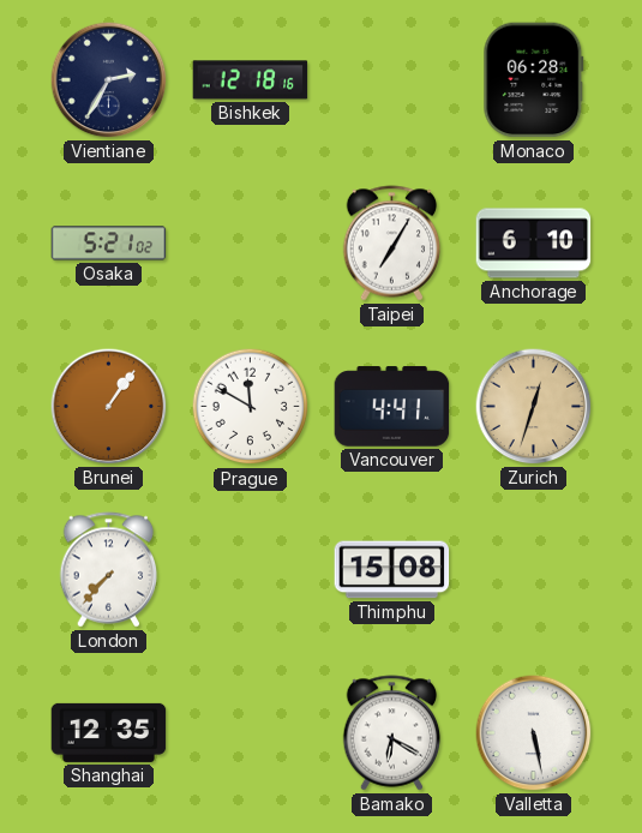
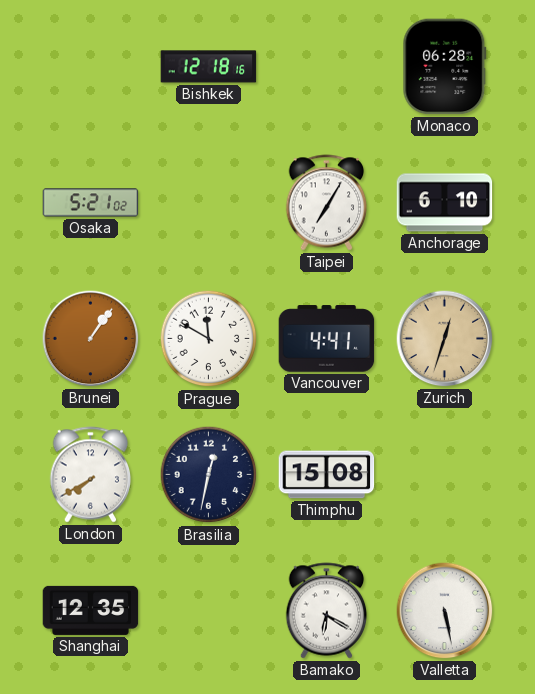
Vientiane: 2:35 -> none (109, 80)
London: 7:37 -> 7:40 (91, 475)
Brasilia: none -> 12:32 (209, 475)
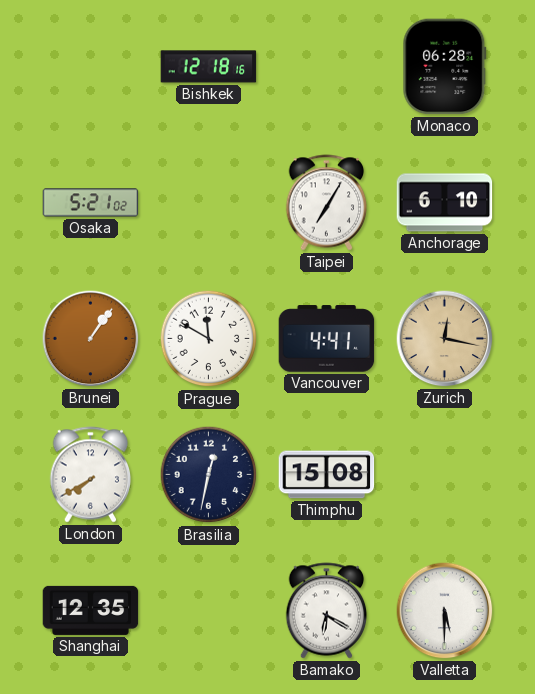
Zurich: 12:33 -> 12:17 (445, 339)
Valletta: 5:28 -> 5:30 (445, 611)
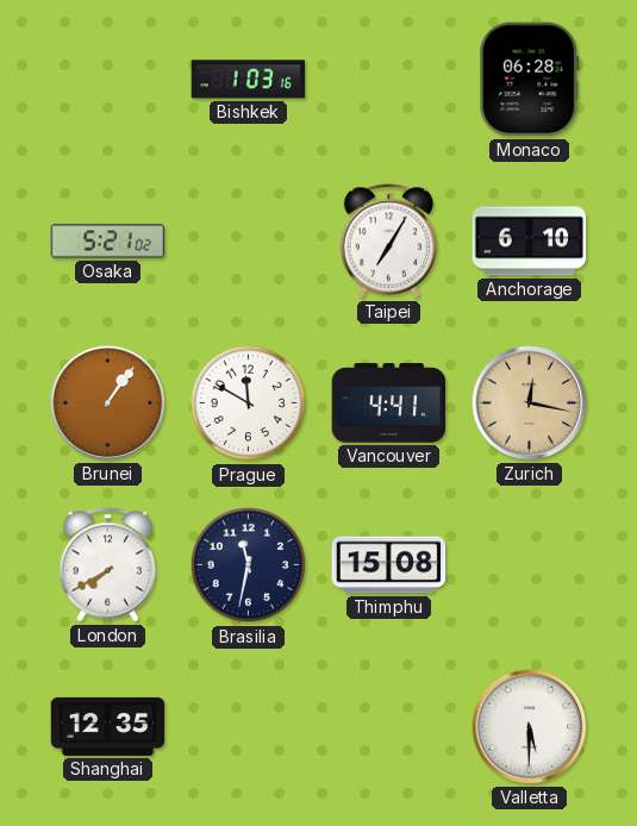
Bishkek: 12:18 -> 1:03 (249, 80)
Brasilia: 12:32 -> 11:32 (249, 565)
Bamako: 6:20 -> none (327, 611)
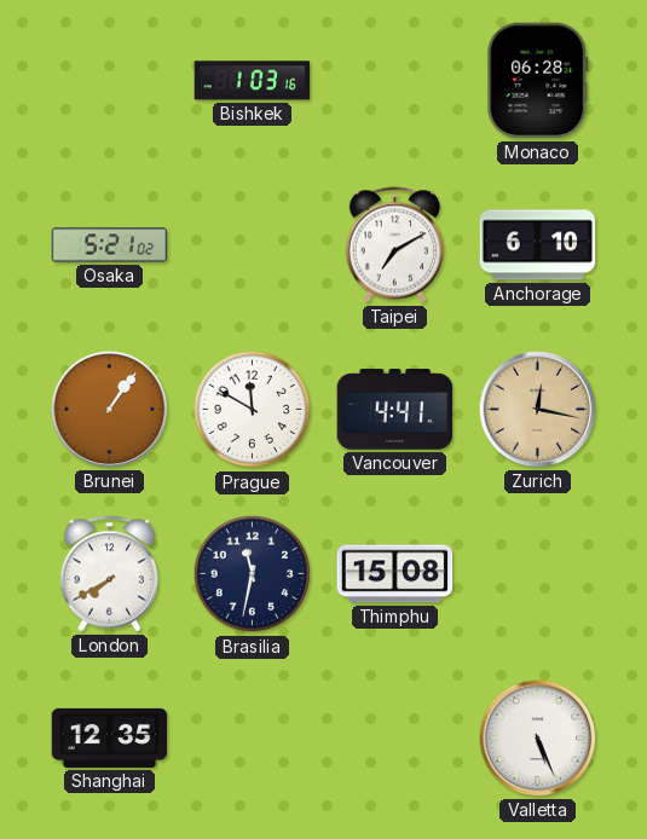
Taipei: 7:05 -> 7:10 (395, 245)
Valletta: 5:30 -> 5:26 (538, 739)
